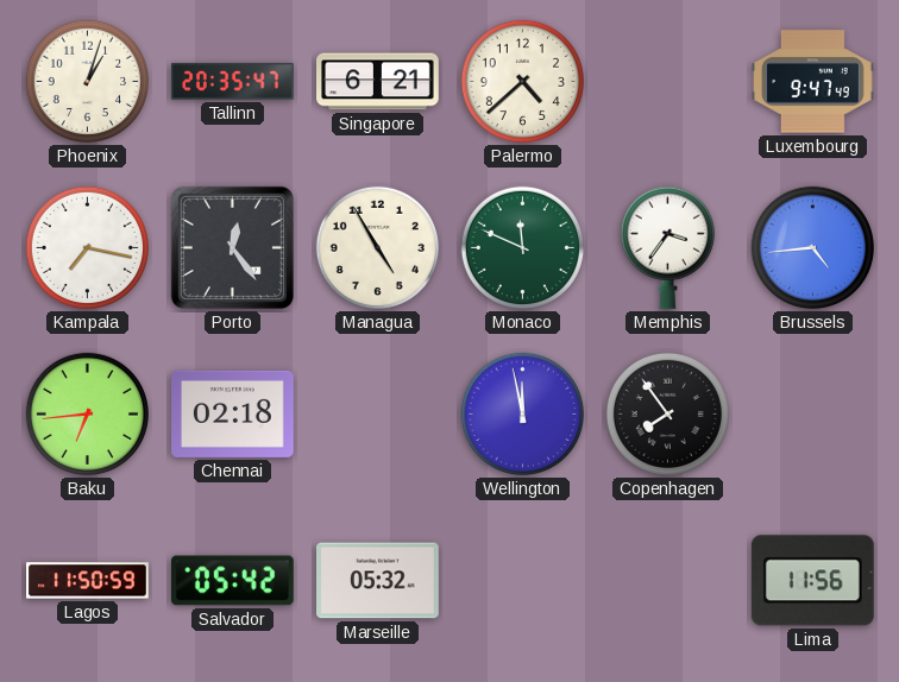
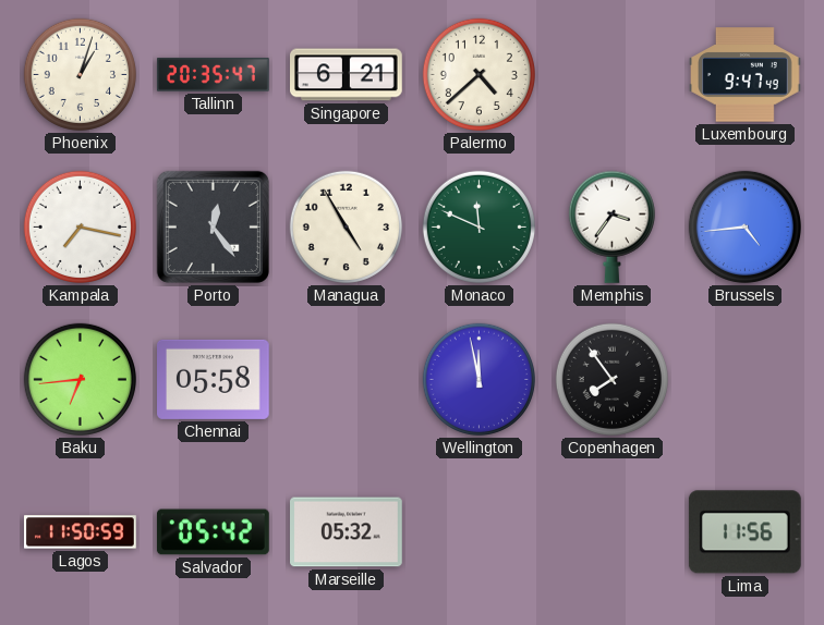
Chennai: 02:18 -> 05:58 (214, 379)
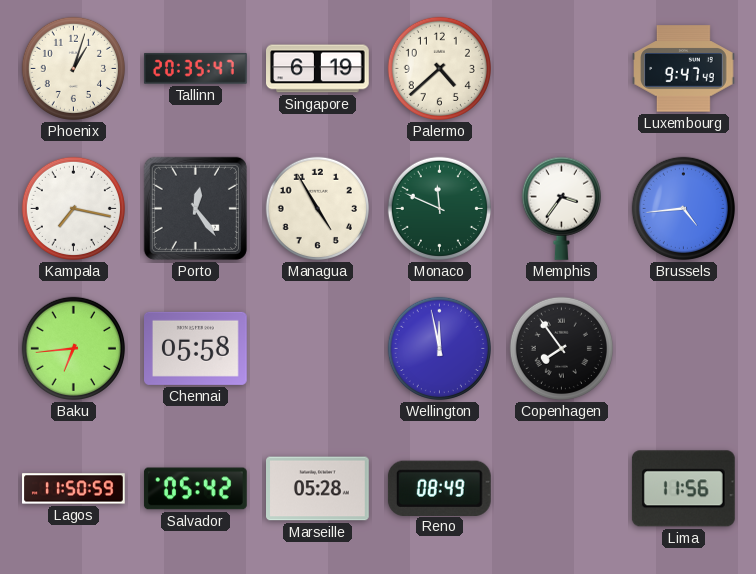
Singapore: 6:21 -> 6:19 (318, 69)
Marseille: 05:32 -> 05:28 (318, 489)
Reno: none -> 08:49 (439, 488)
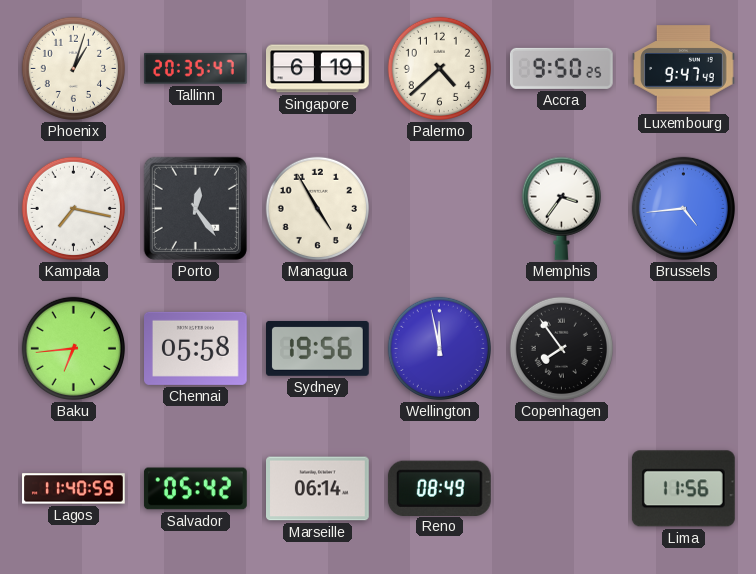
Accra: none -> 9:50 (561, 68)
Monaco: 11:49 -> none (439, 208)
Sydney: none -> 19:56 (318, 348)
Lagos: 11:50 -> 11:40 (74, 489)
Marseille: 05:28 -> 06:14 (318, 489)
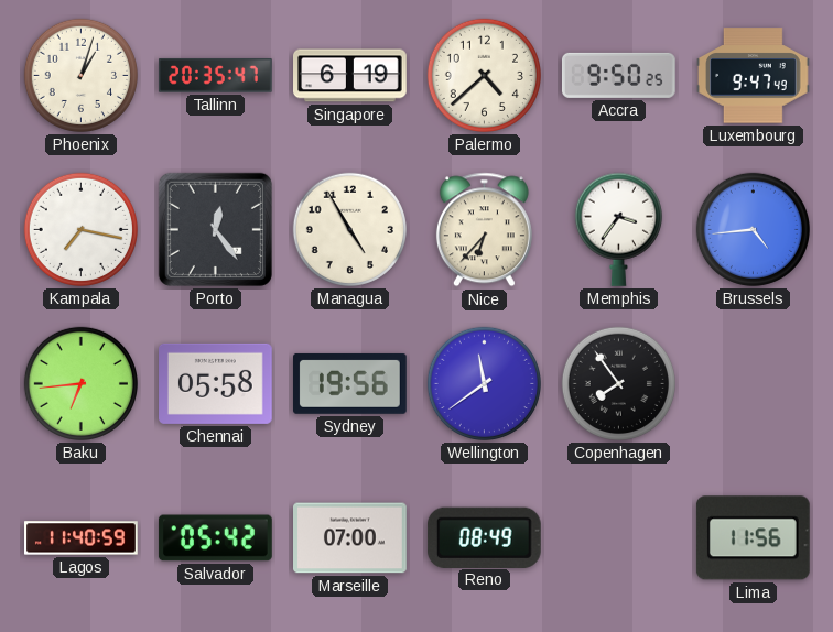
Nice: none -> 6:37 (484, 230)
Wellington: 11:58 -> 11:39 (484, 383)
Marseille: 06:14 -> 07:00 (350, 538)
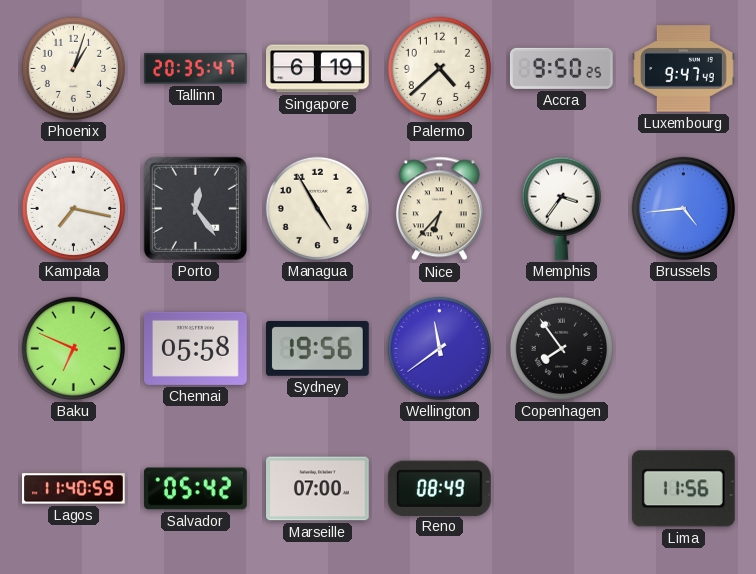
Baku: 6:44 -> 6:49 (73, 348)
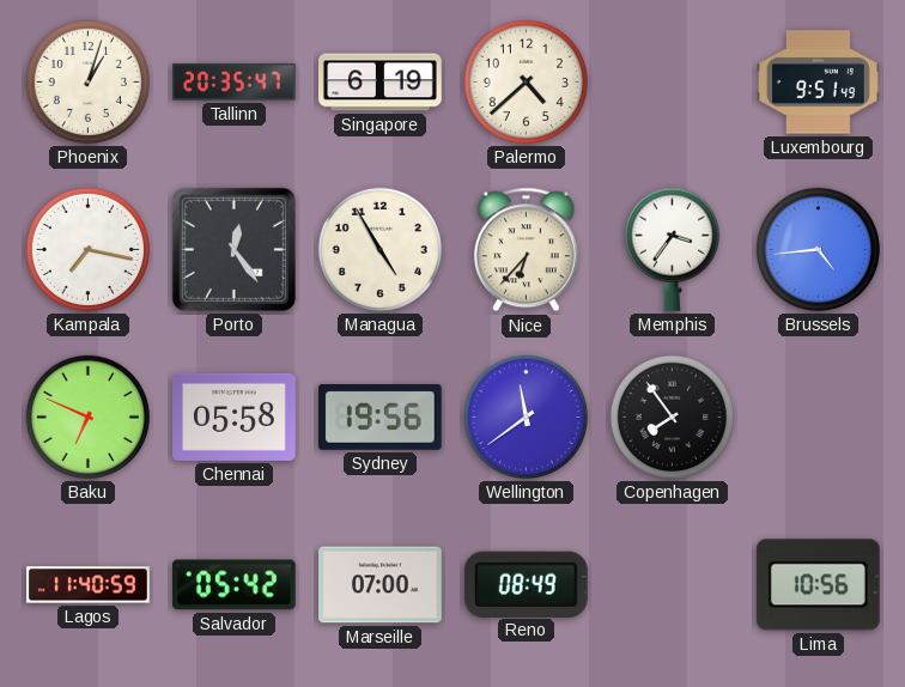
Accra: 9:50 -> none (561, 68)
Luxembourg: 9:47 -> 9:51 (819, 83)
Lima: 11:56 -> 10:56 (818, 585)
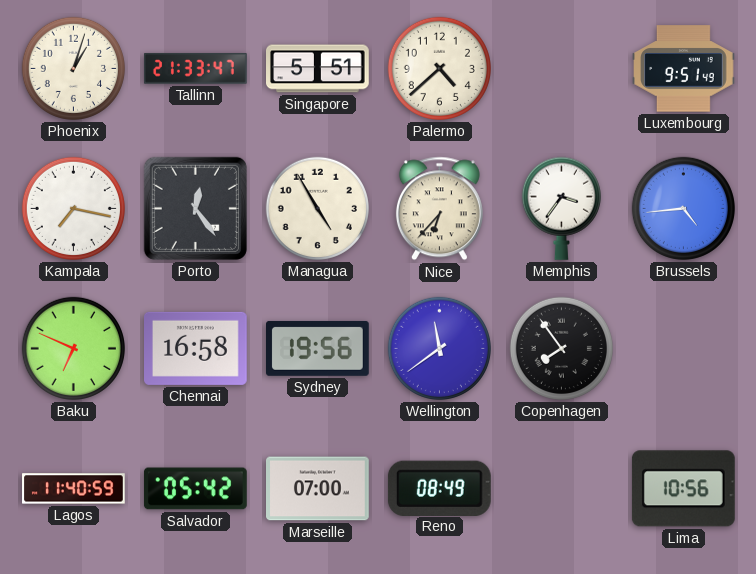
Tallinn: 20:35 -> 21:33 (195, 69)
Singapore: 6:19 -> 5:51 (318, 69)
Chennai: 05:58 -> 16:58 (196, 348)
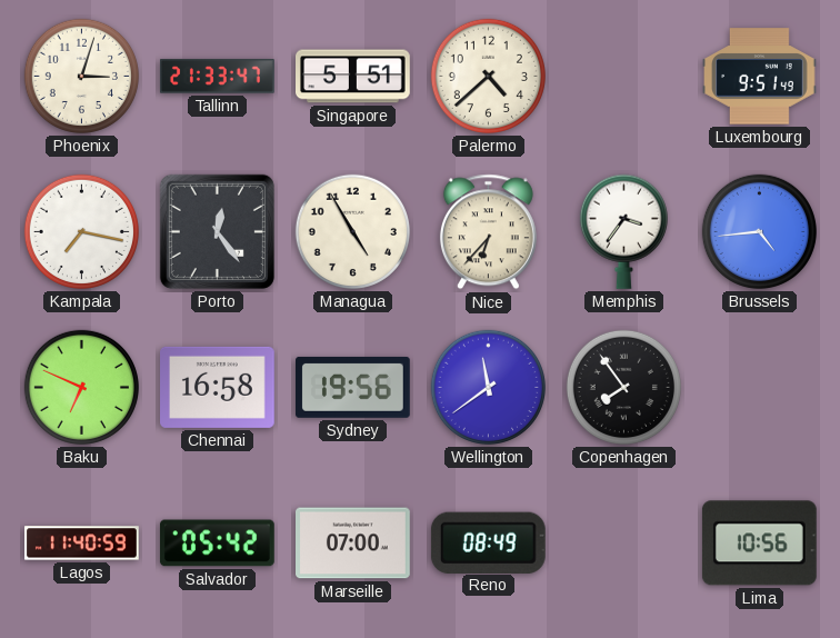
Phoenix: 1:03 -> 3:03 (81, 76)
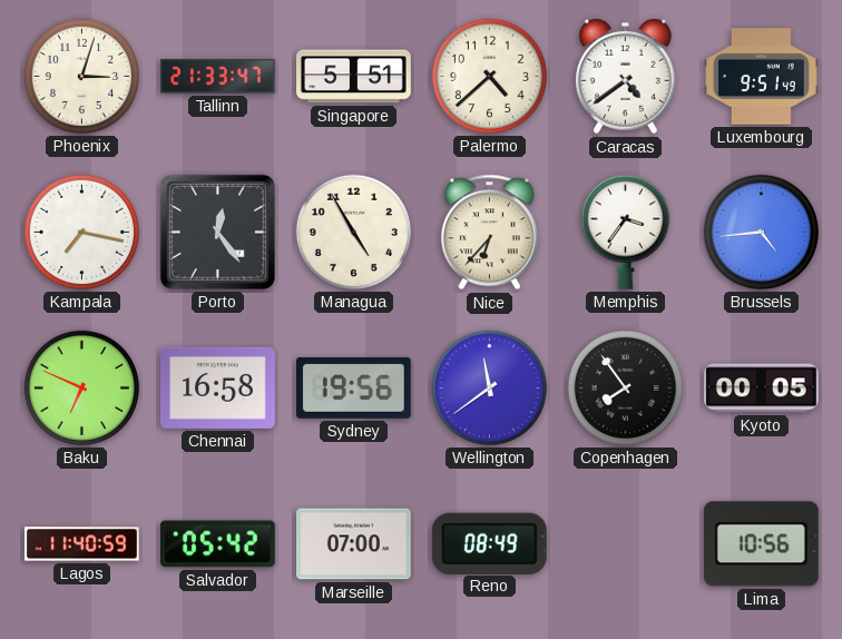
Caracas: none -> 4:39 (626, 77)
Kyoto: none -> 00:05 (762, 389)
